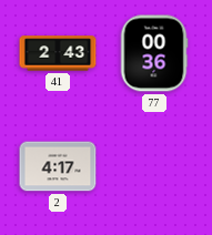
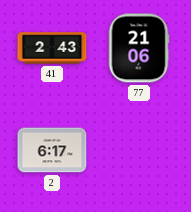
77: 00:36 -> 21:06 (139, 48)
2: 4:17 -> 6:17 (52, 150)
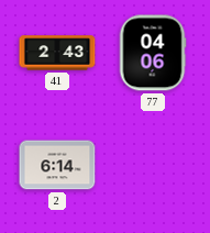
77: 21:06 -> 04:06 (153, 53)
2: 6:17 -> 6:14 (57, 165)
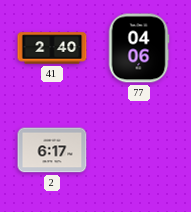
41: 2:43 -> 2:40 (52, 48)
2: 6:14 -> 6:17 (52, 150)
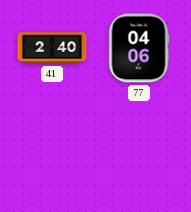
2: 6:17 -> none (52, 150)
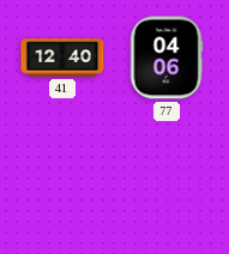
41: 2:40 -> 12:40 (62, 58)
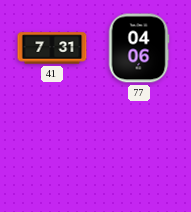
41: 12:40 -> 7:31 (52, 48)
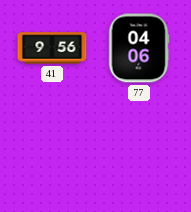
41: 7:31 -> 9:56 (52, 48)
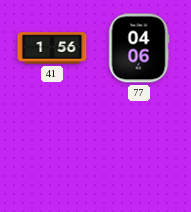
41: 9:56 -> 1:56 (52, 48)
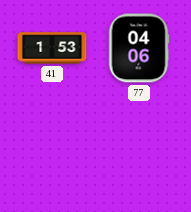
41: 1:56 -> 1:53 (52, 48)
